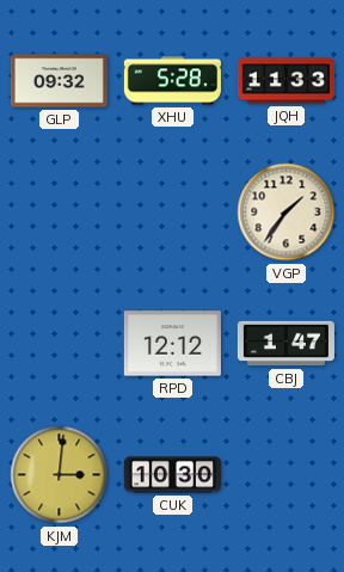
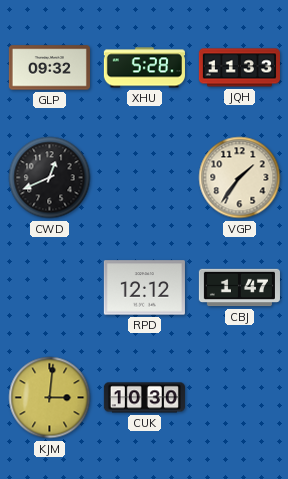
CWD: none -> 12:41 (50, 178)
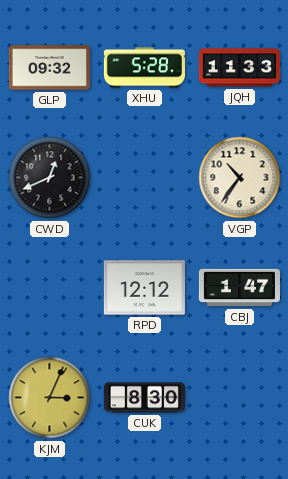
VGP: 1:36 -> 10:36 (240, 178)
KJM: 3:01 -> 3:04 (50, 398)
CUK: 10:30 -> 8:30 (144, 398)
